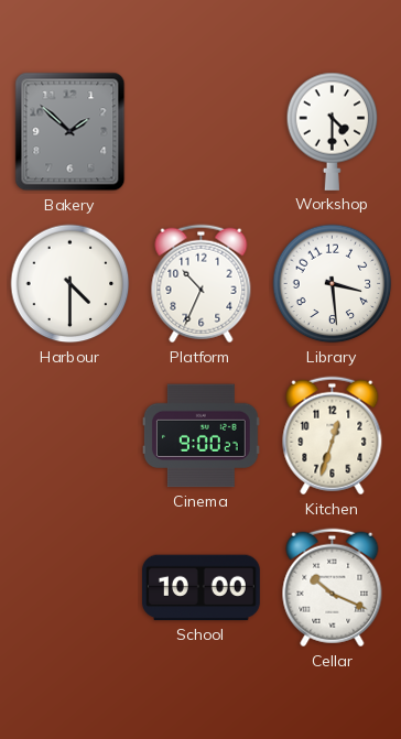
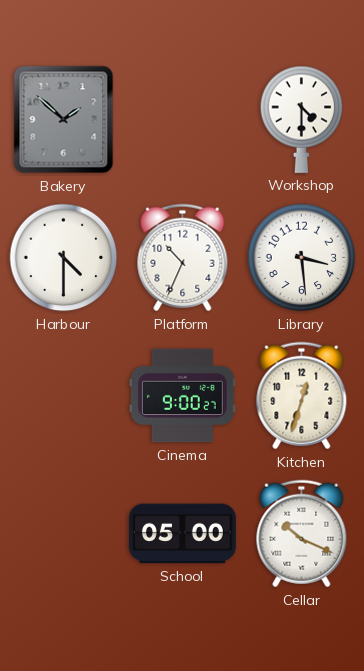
School: 10:00 -> 05:00 (182, 534)
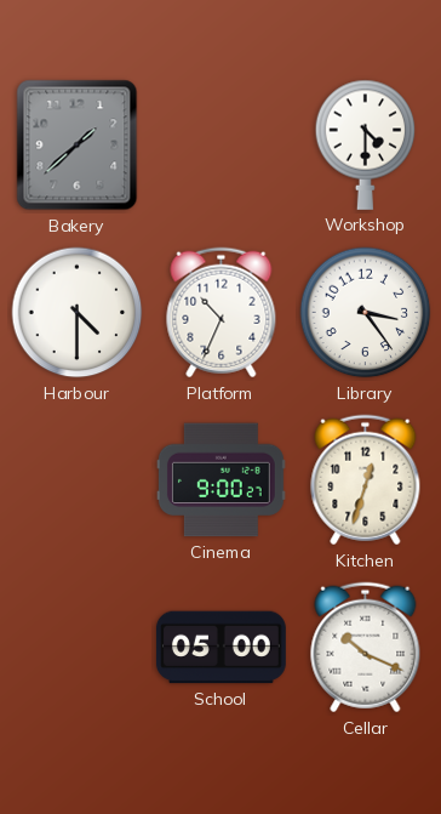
Bakery: 1:52 -> 1:38 (78, 146)
Library: 3:29 -> 3:24 (366, 313)
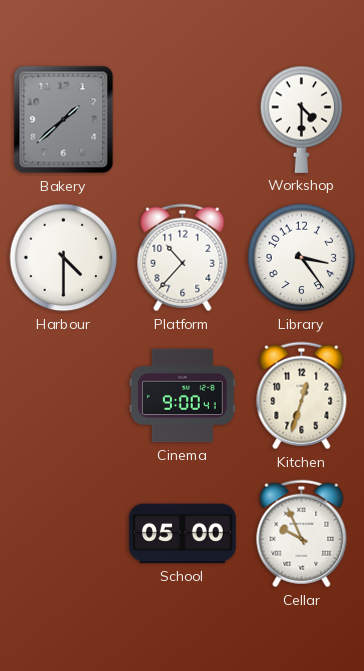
Platform: 10:34 -> 10:37 (183, 258)
Cinema: 9:00:27 -> 9:00:41 (182, 396)
Cellar: 10:19 -> 9:56 (302, 534)
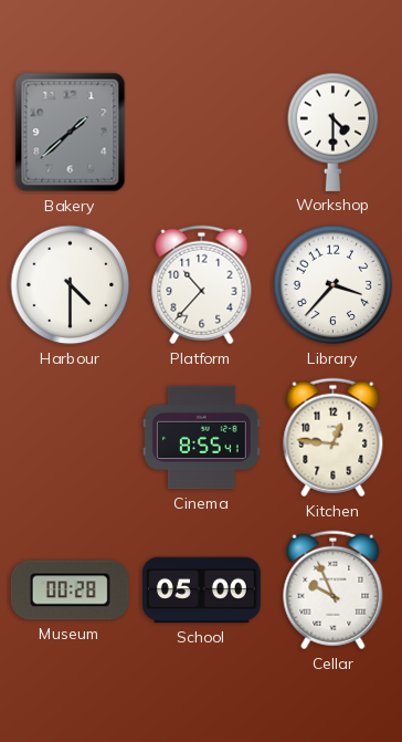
Library: 3:24 -> 3:37 (334, 285)
Cinema: 9:00 -> 8:55 (201, 438)
Kitchen: 12:33 -> 12:46 (334, 438)
Museum: none -> 00:28 (70, 591)
